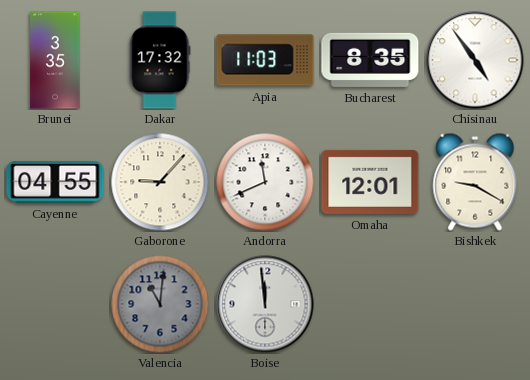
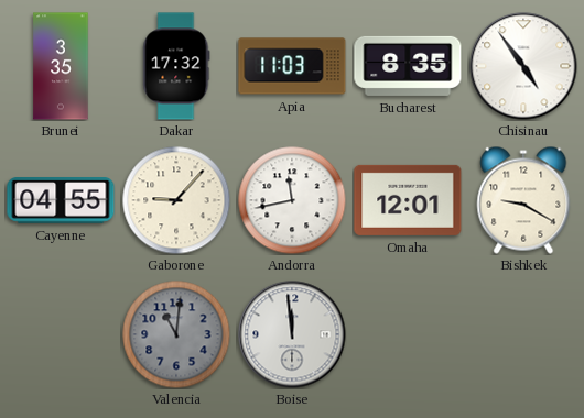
Andorra: 11:41 -> 11:43 (292, 200)
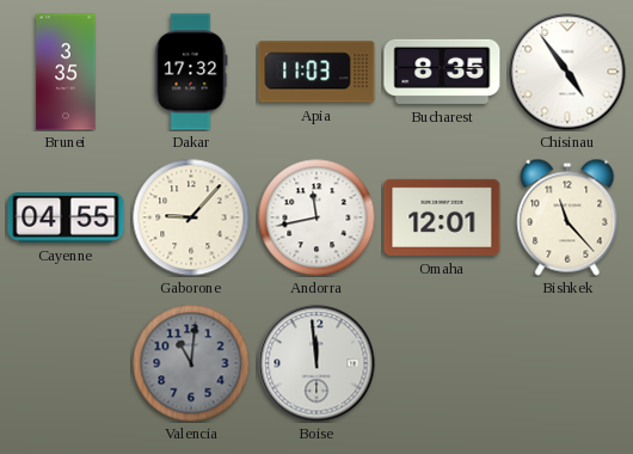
Bishkek: 9:20 -> 11:23 (567, 217)
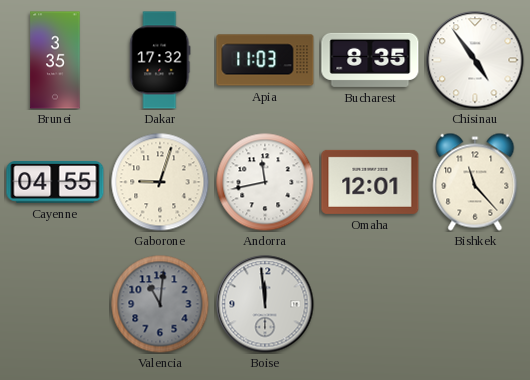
Gaborone: 9:07 -> 9:03 (160, 182)
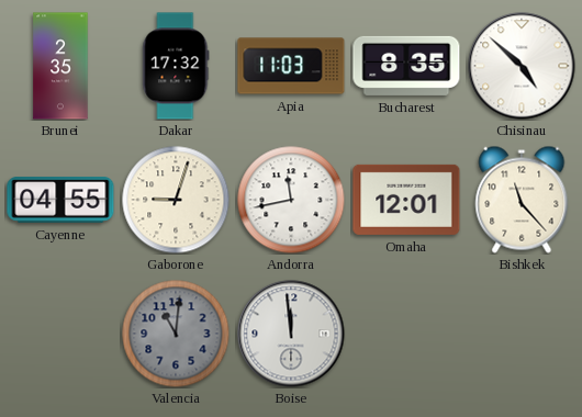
Brunei: 3:35 -> 2:35 (60, 66)
Chisinau: 4:54 -> 4:52 (522, 66)
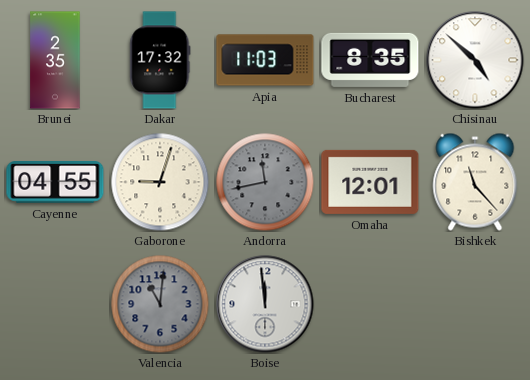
Andorra dial: white -> grey (265, 182)
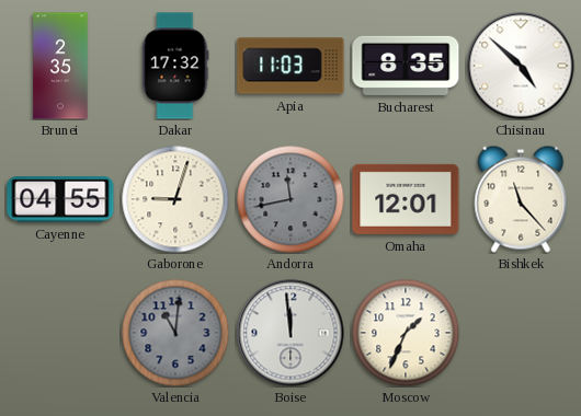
Moscow: none -> 1:34 (406, 333)
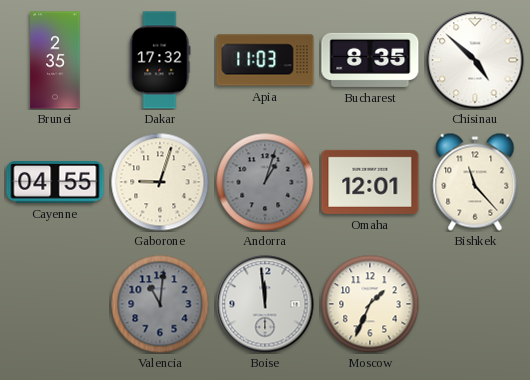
Andorra: 11:43 -> 1:03 (265, 182)
